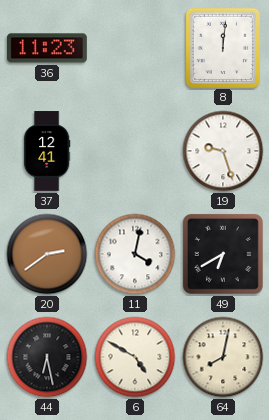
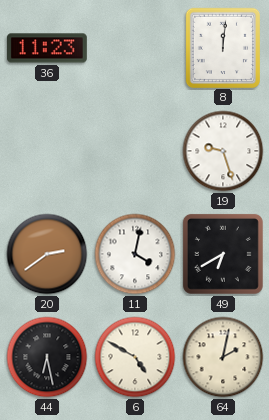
37: 12:41 -> none (47, 151)
64: 8:02 -> 2:02 (223, 357)
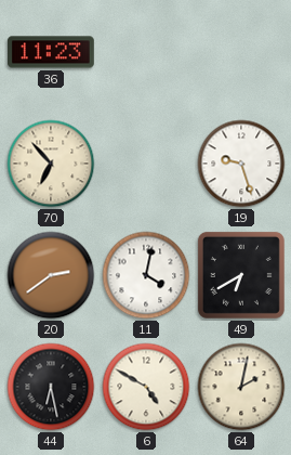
8: 12:01 -> none (222, 47)
70: none -> 6:53 (51, 164)
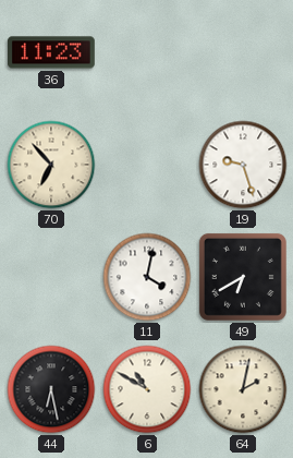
20: 2:39 -> none (51, 275)
6: 4:50 -> 10:50 (147, 389)
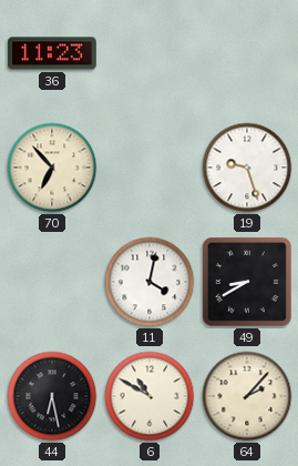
49: 6:40 -> 8:40 (247, 282)
64: 2:02 -> 2:07 (247, 396)
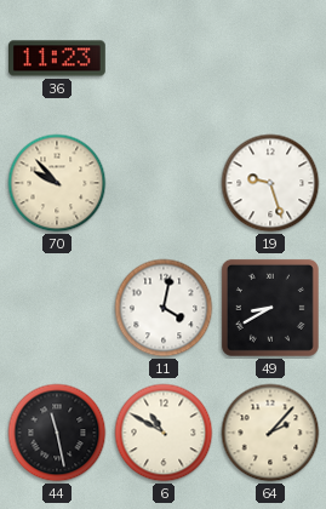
70: 6:53 -> 9:53 (57, 183)
44: 6:28 -> 11:28 (57, 433)
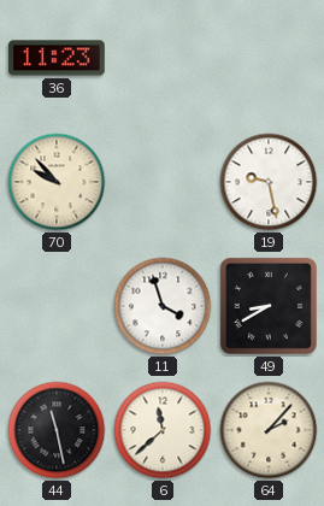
19: 9:27 -> 9:28 (269, 182)
11: 4:02 -> 3:57 (163, 306)
6: 10:50 -> 11:38 (163, 430)
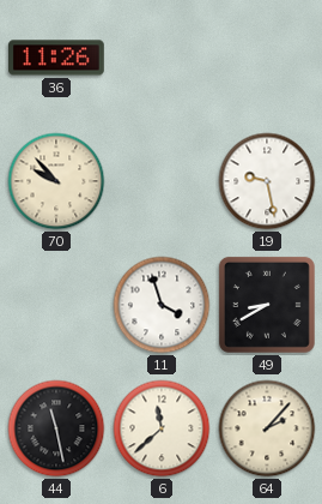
36: 11:23 -> 11:26 (57, 58)
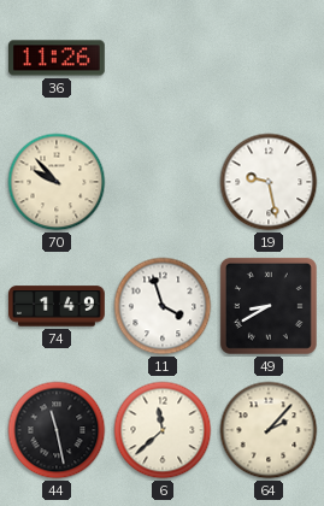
74: none -> 1:49 (58, 306)
